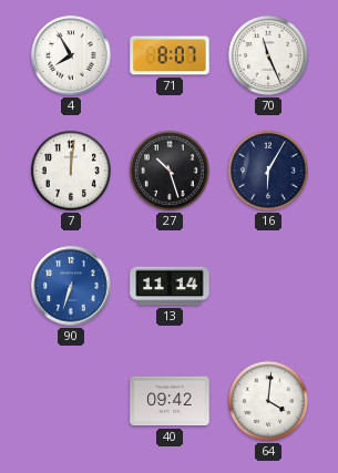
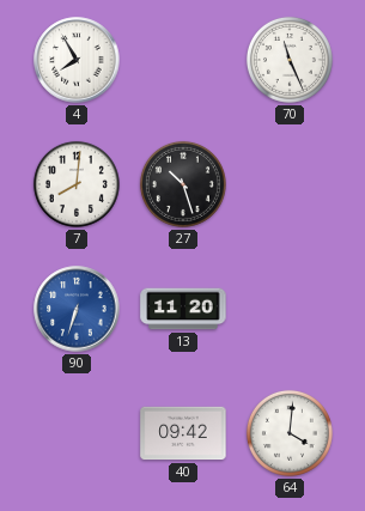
71: 8:07 -> none (170, 55)
7: 12:01 -> 8:01 (77, 184)
16: 6:05 -> none (268, 171)
13: 11:14 -> 11:20 (183, 309)
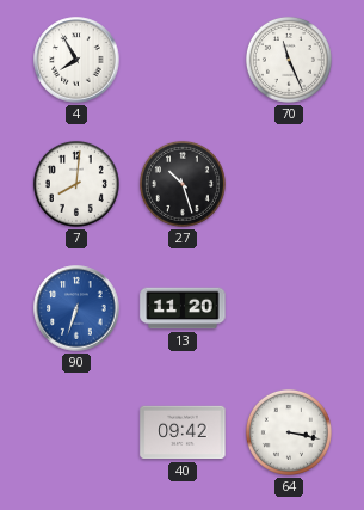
64: 4:01 -> 3:17 (289, 432)
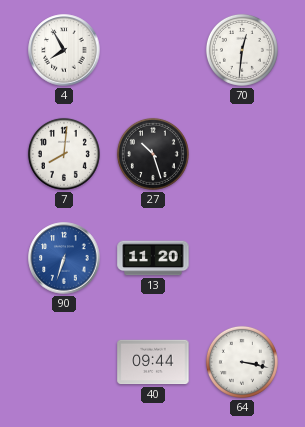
70: 11:26 -> 12:31 (242, 50)
40: 09:42 -> 09:44 (153, 362)
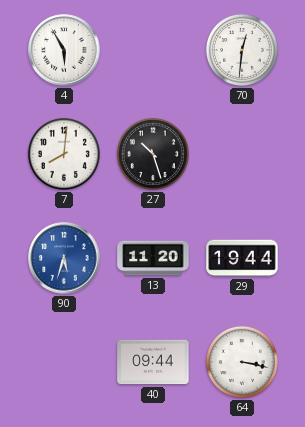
4: 7:55 -> 5:55 (64, 50)
90: 6:33 -> 5:33 (64, 258)
29: none -> 19:44 (242, 258)
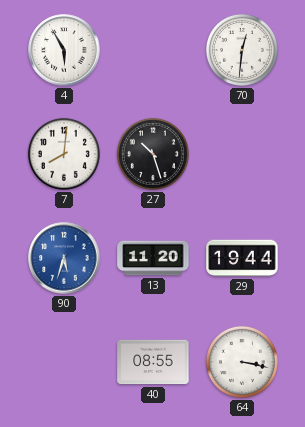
40: 09:44 -> 08:55 (153, 362)
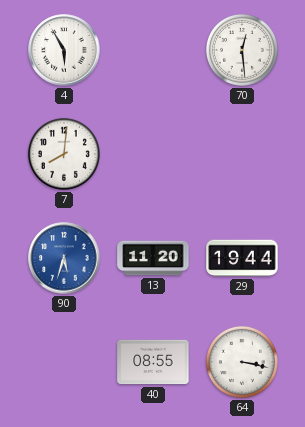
70: 12:31 -> 12:29 (242, 50)
27: 10:27 -> none (153, 154)
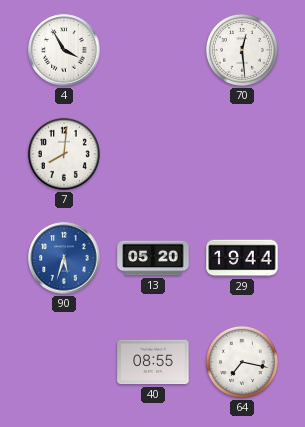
4: 5:55 -> 3:55 (64, 50)
13: 11:20 -> 05:20 (153, 258)
64: 3:17 -> 7:17 (242, 362)
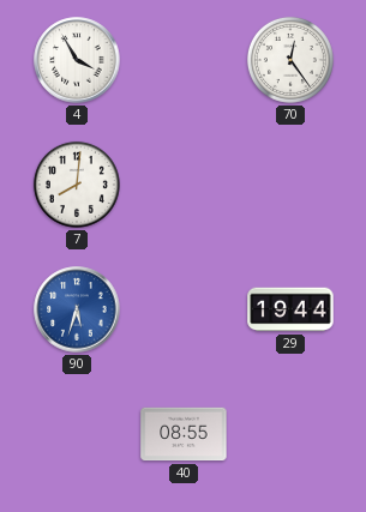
70: 12:29 -> 12:24 (290, 60)
13: 05:20 -> none (153, 258)
64: 7:17 -> none (242, 362)
